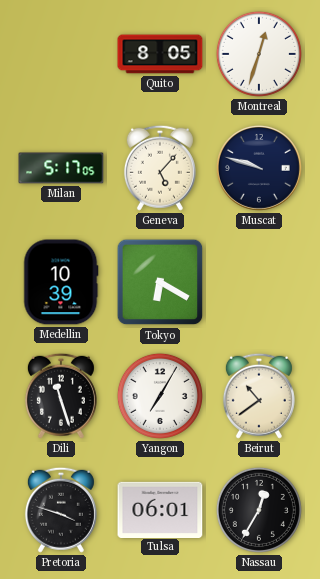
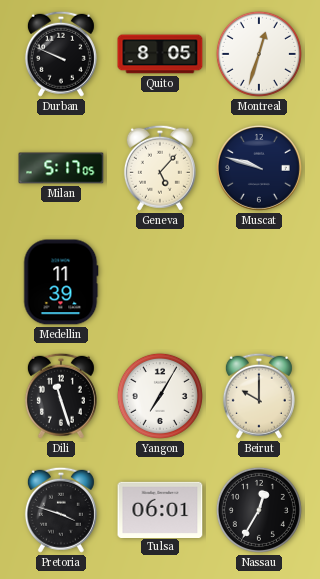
Durban: none -> 9:49 (61, 54)
Medellin: 10:39 -> 11:39 (61, 282)
Tokyo: 6:20 -> none (160, 282)
Beirut: 10:39 -> 10:00 (259, 396)
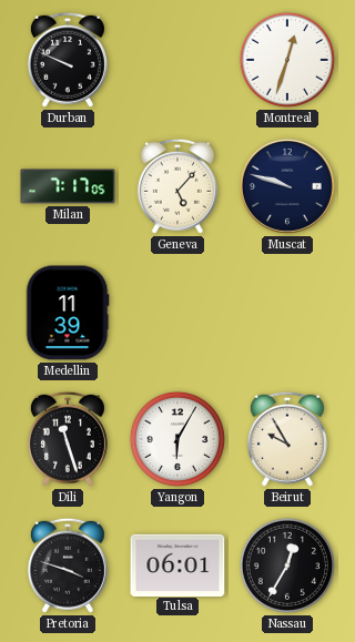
Quito: 8:05 -> none (160, 54)
Milan: 5:17 -> 7:17 (68, 186)
Yangon: 7:05 -> 6:05 (177, 439)
Beirut: 10:00 -> 9:55 (287, 439)
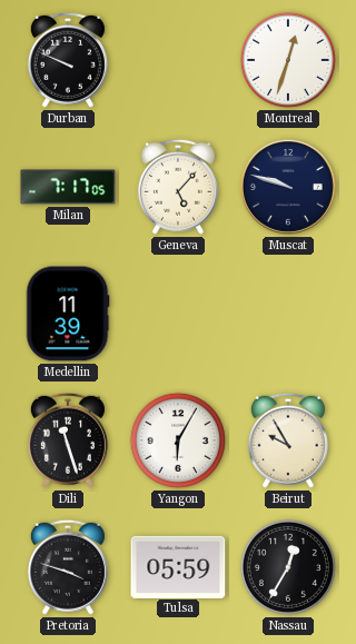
Tulsa: 06:01 -> 05:59 (178, 566)
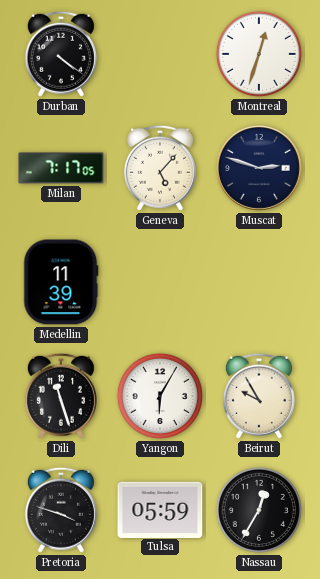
Durban: 9:49 -> 4:21 (61, 54)
Muscat: 9:48 -> 2:48 (259, 168)
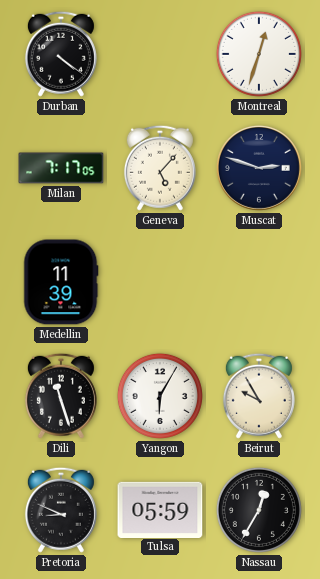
Pretoria: 3:48 -> 8:49 (61, 510)
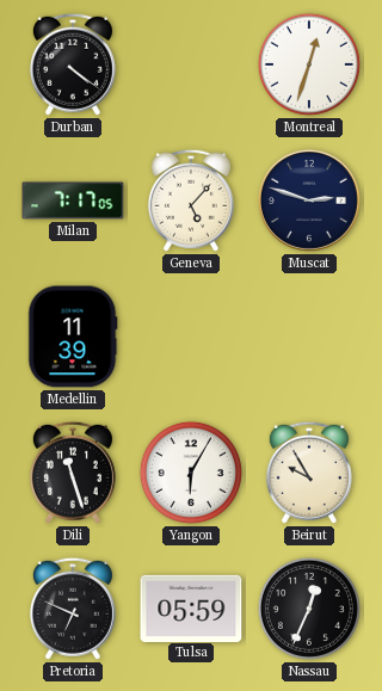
Pretoria: 8:49 -> 6:49 (73, 609)
Nassau: 12:35 -> 12:34 (309, 609)
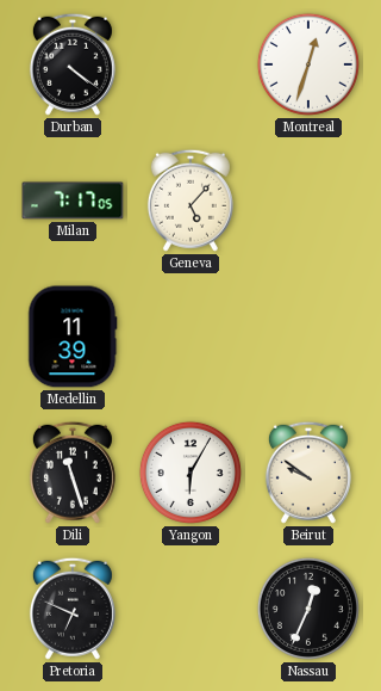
Muscat: 2:48 -> none (309, 200)
Beirut: 9:55 -> 9:51 (308, 473)
Tulsa: 05:59 -> none (191, 607)
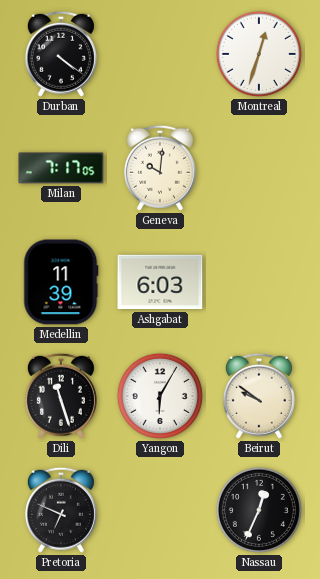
Geneva: 5:07 -> 10:01 (160, 168)
Ashgabat: none -> 6:03 (160, 282)
